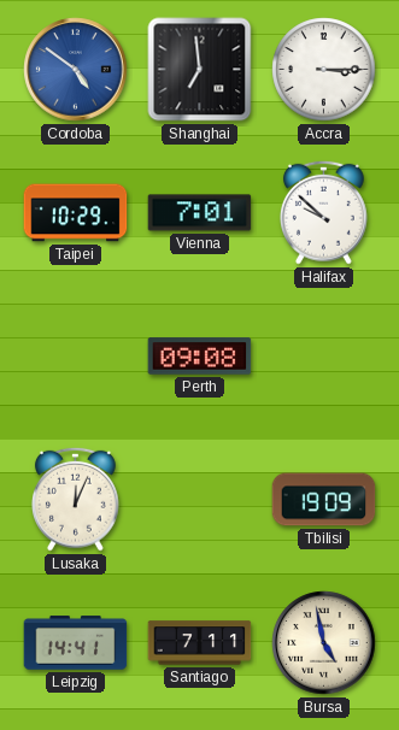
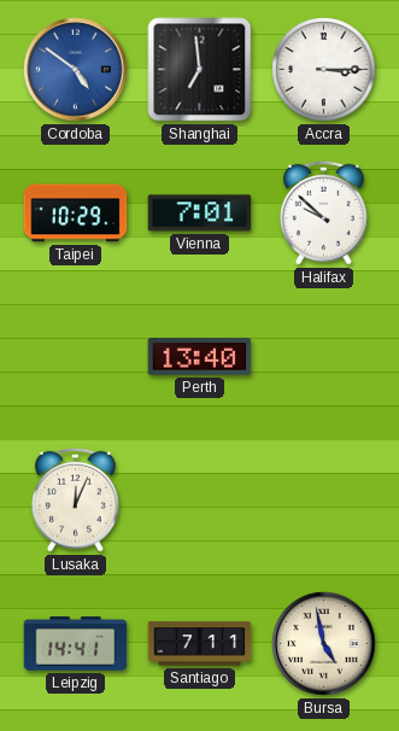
Perth: 09:08 -> 13:40 (200, 357)
Tbilisi: 19:09 -> none (324, 500)
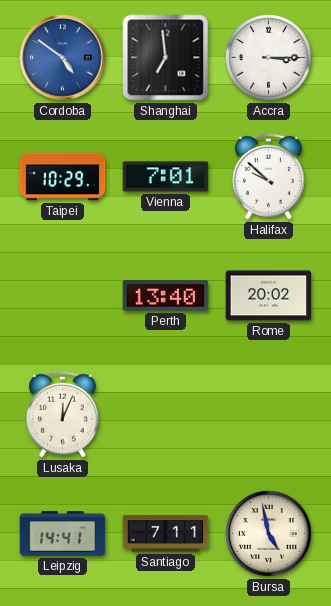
Rome: none -> 20:02 (269, 296)
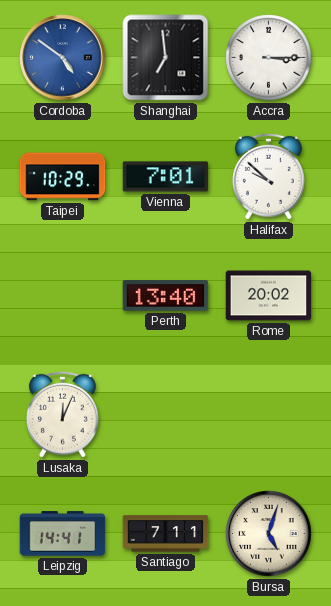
Bursa: 4:58 -> 5:03 (269, 534)
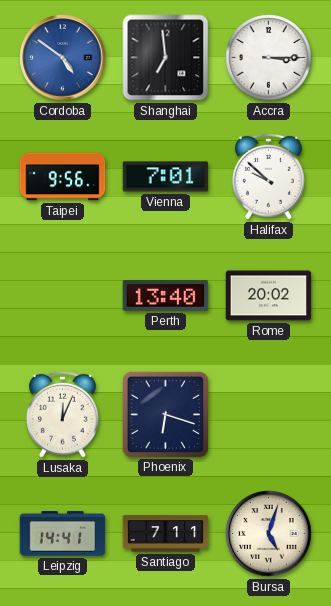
Taipei: 10:29 -> 9:56 (63, 177)
Phoenix: none -> 6:18 (165, 414)
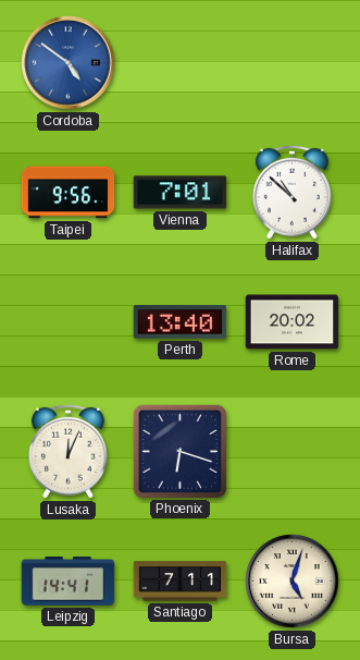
Shanghai: 6:59 -> none (166, 58)
Accra: 3:15 -> none (269, 58)
Halifax: 9:52 -> 10:52 (291, 192)
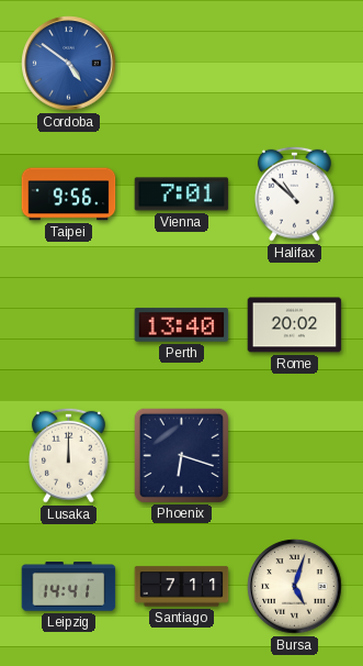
Lusaka: 12:04 -> 12:00 (68, 455)
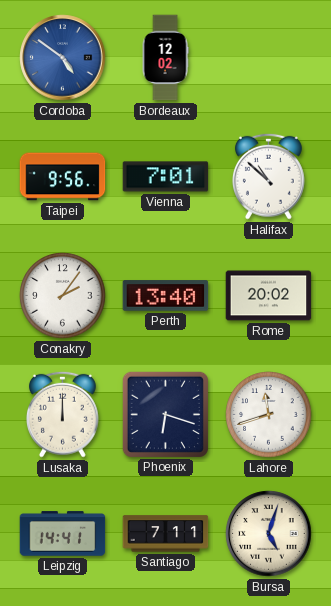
Bordeaux: none -> 12:02 (165, 58)
Conakry: none -> 2:06 (63, 296)
Lahore: none -> 11:42 (269, 415)
